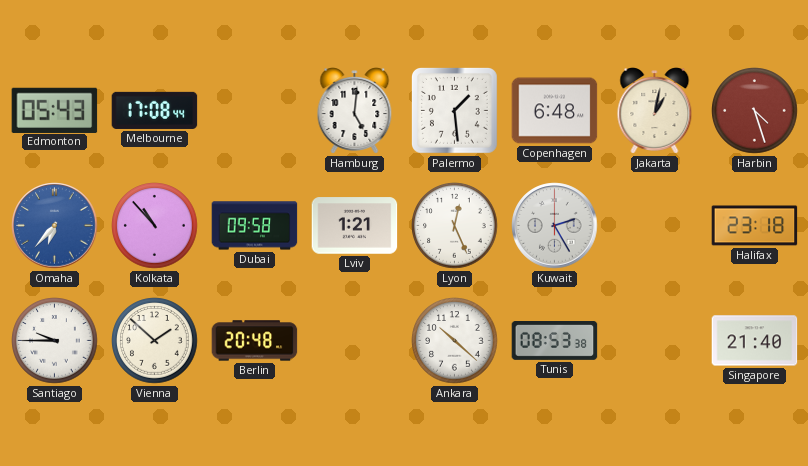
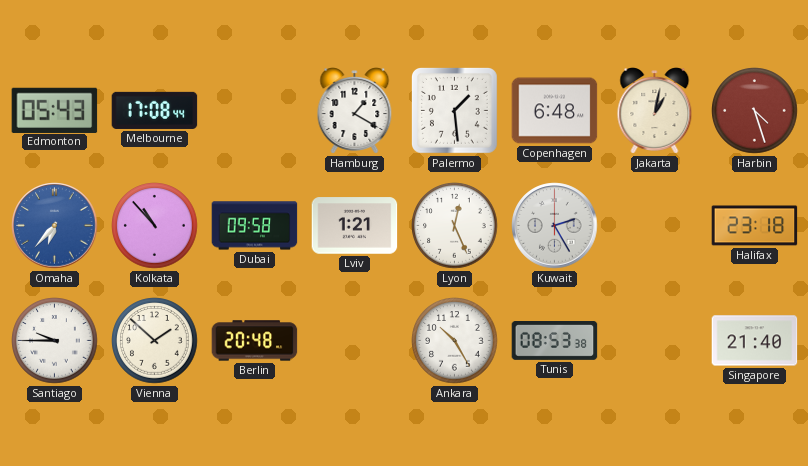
Hamburg: 5:01 -> 1:20 (355, 111)
Ankara: 10:22 -> 10:25 (455, 341)
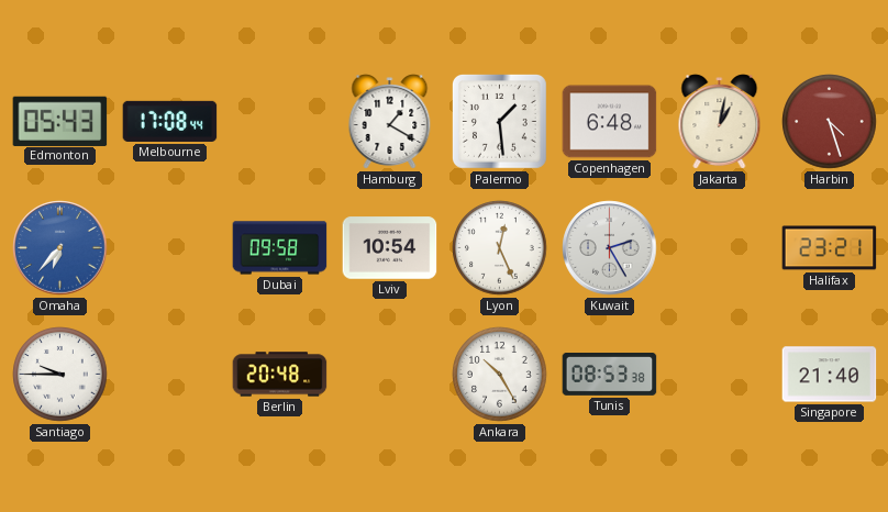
Kolkata: 10:53 -> none (155, 226)
Lviv: 1:21 -> 10:54 (390, 248)
Halifax: 23:18 -> 23:21 (830, 248)
Vienna: 1:52 -> none (155, 341)
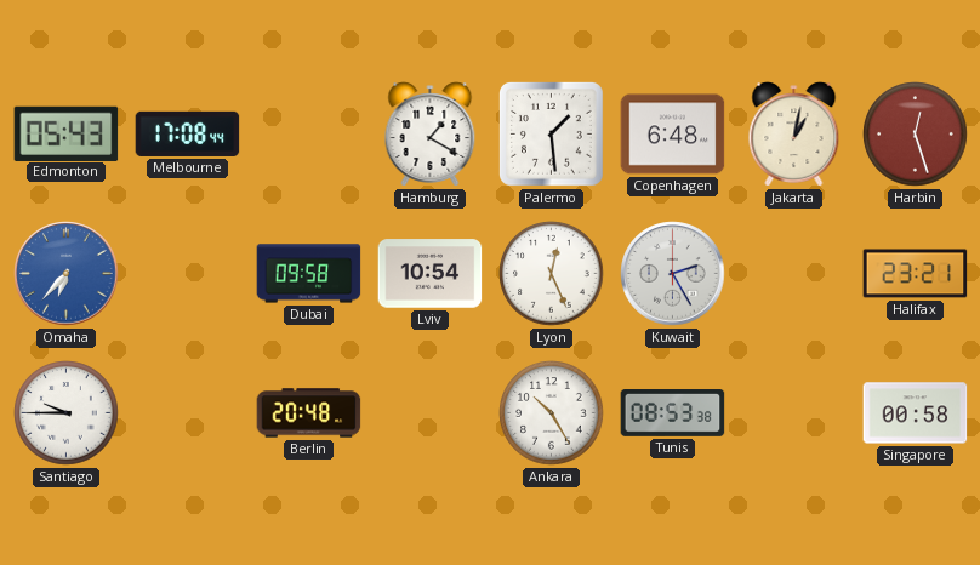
Harbin: 4:27 -> 12:27 (916, 135)
Singapore: 21:40 -> 00:58 (916, 413)
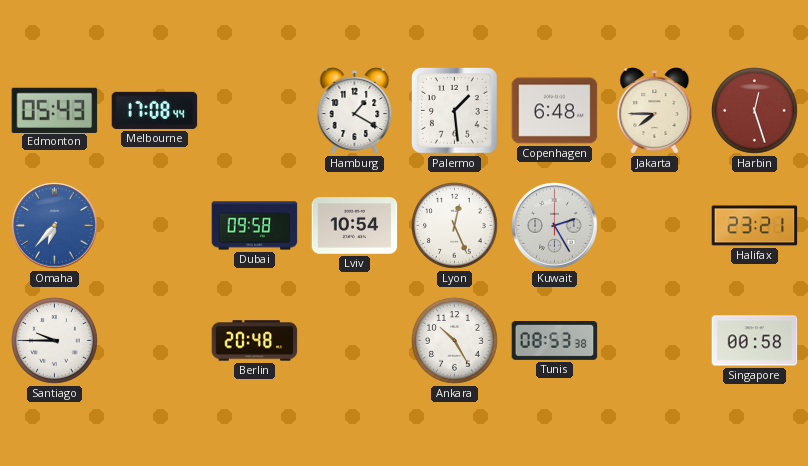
Jakarta: 1:02 -> 7:45 (655, 111)
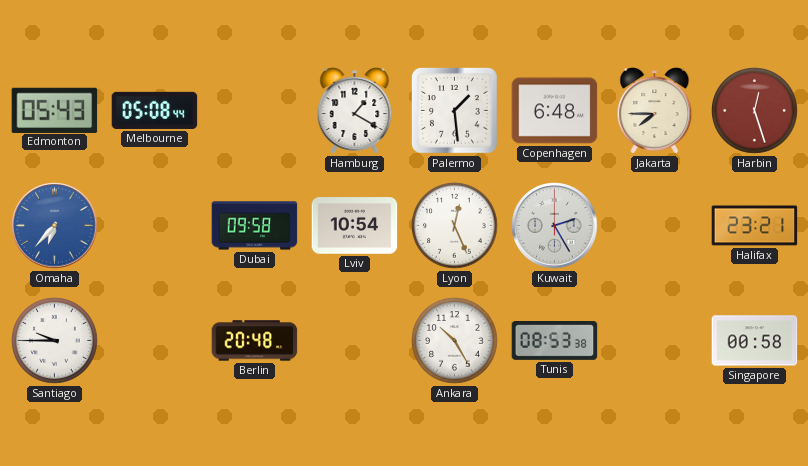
Melbourne: 17:08 -> 05:08 (155, 110)
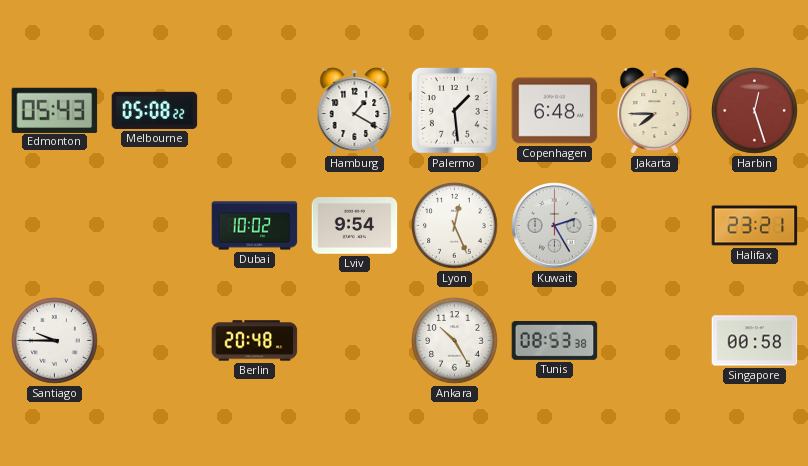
Melbourne: 05:08:44 -> 05:08:22 (155, 110)
Omaha: 6:37 -> none (55, 226)
Dubai: 09:58 -> 10:02 (255, 226)
Lviv: 10:54 -> 9:54 (355, 226)
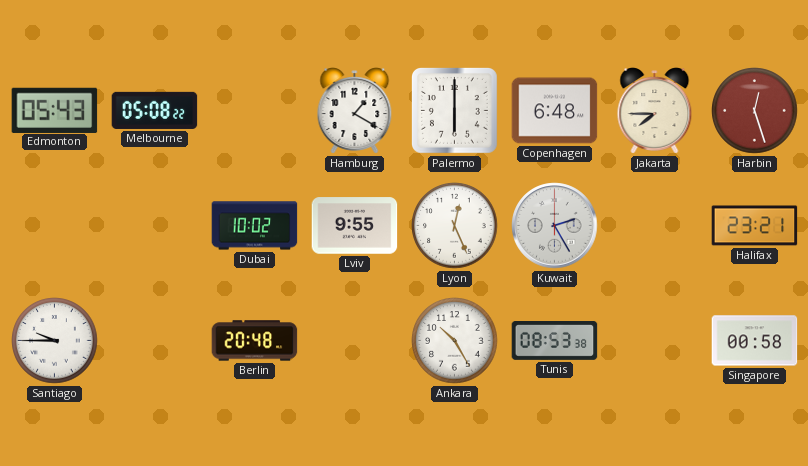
Palermo: 1:29 -> 6:00 (455, 111)
Lviv: 9:54 -> 9:55 (355, 226)
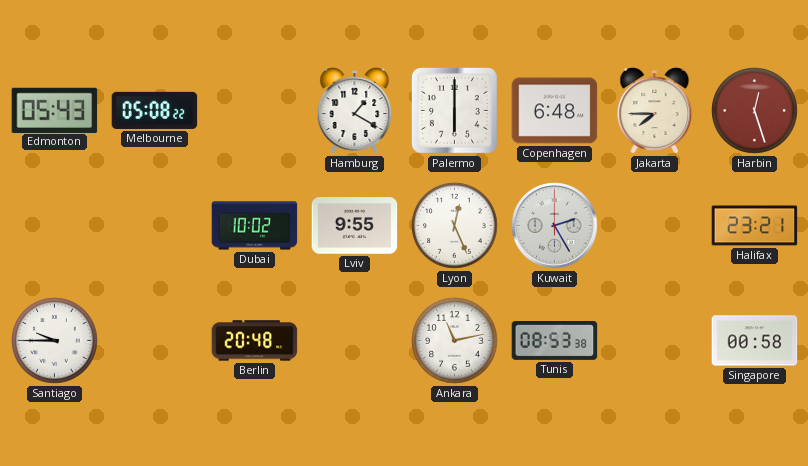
Ankara: 10:25 -> 11:13 (455, 341)
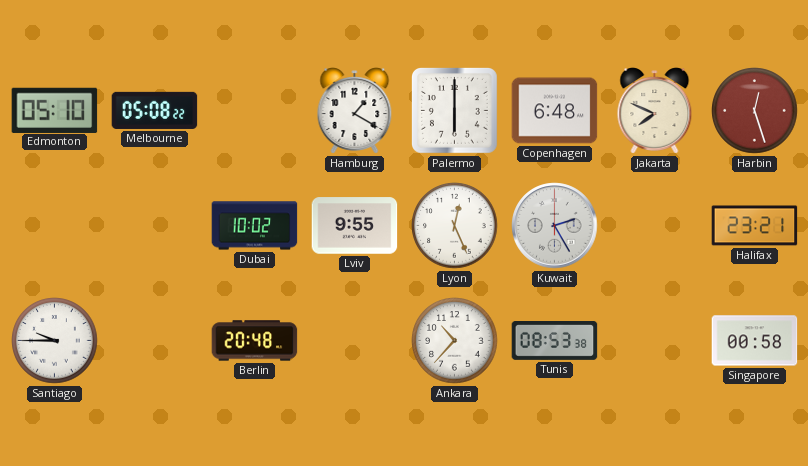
Edmonton: 05:43 -> 05:10 (55, 110)
Jakarta: 7:45 -> 7:49 (655, 111)
Ankara: 11:13 -> 10:37 (455, 341)
